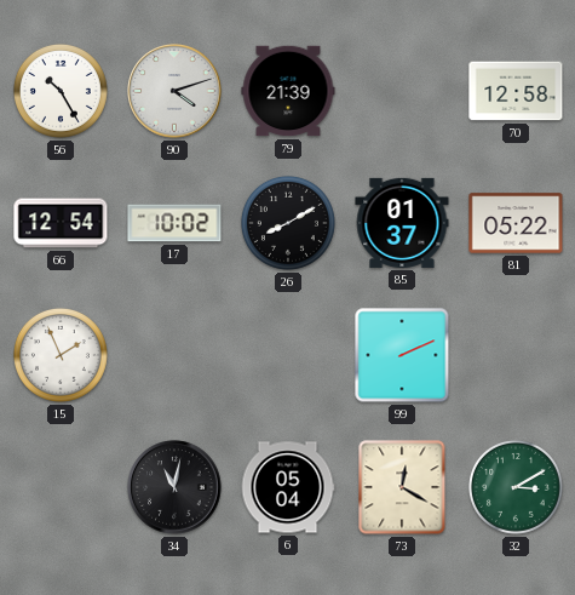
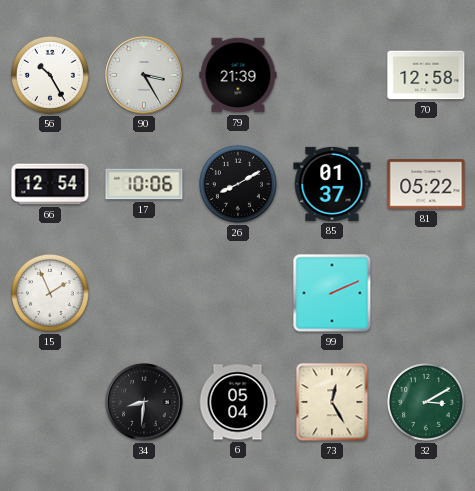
90: 4:12 -> 3:25 (144, 75)
17: 10:02 -> 10:06 (144, 184)
34: 11:02 -> 8:31 (144, 402)
73: 12:20 -> 12:25 (332, 402)
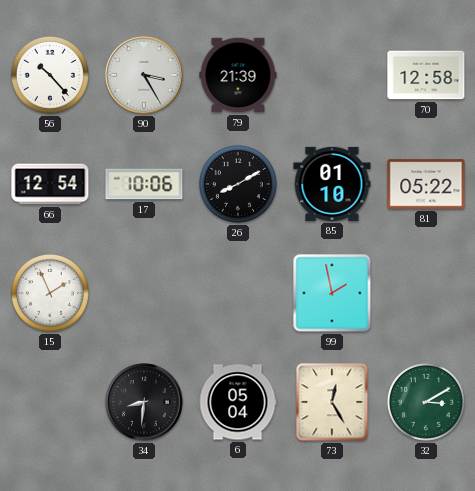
56: 10:25 -> 10:23 (50, 75)
85: 01:37 -> 01:10 (332, 184)
99: 2:11 -> 1:58 (332, 293)
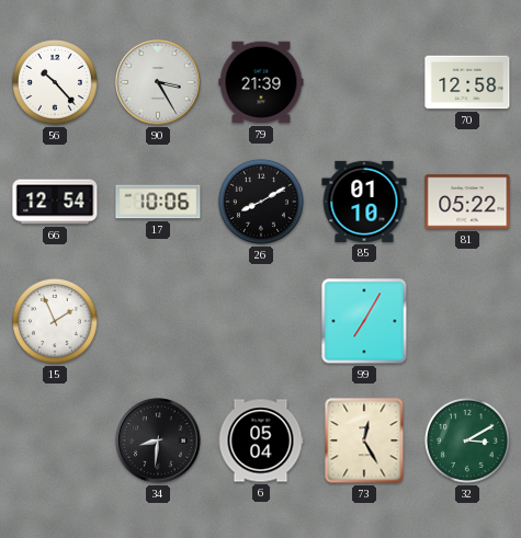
99: 1:58 -> 7:05 (364, 321)
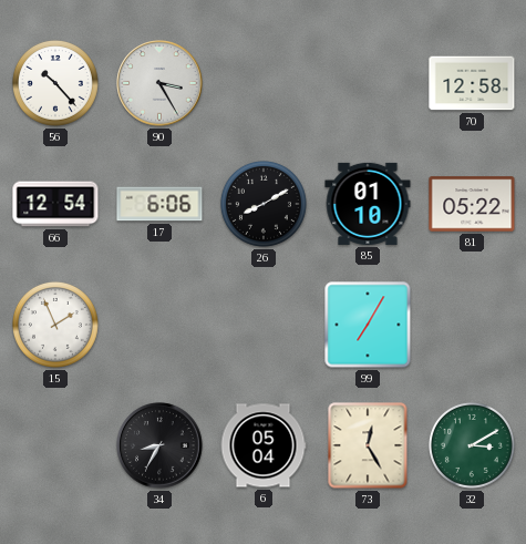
79: 21:39 -> none (261, 82)
17: 10:06 -> 6:06 (159, 204)
34: 8:31 -> 8:35 (159, 445)
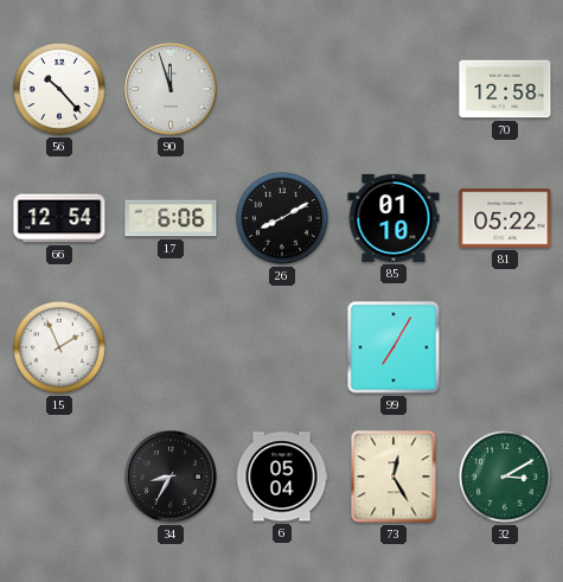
90: 3:25 -> 11:57 (171, 89)
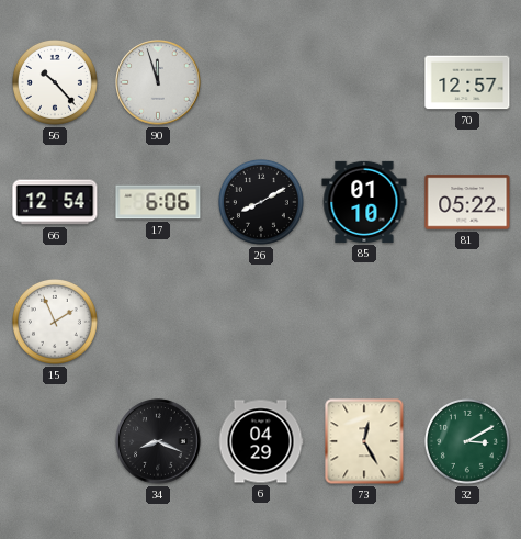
70: 12:58 -> 12:57 (467, 82)
99: 7:05 -> none (394, 347)
34: 8:35 -> 8:19 (158, 441)
6: 05:04 -> 04:29 (261, 441)
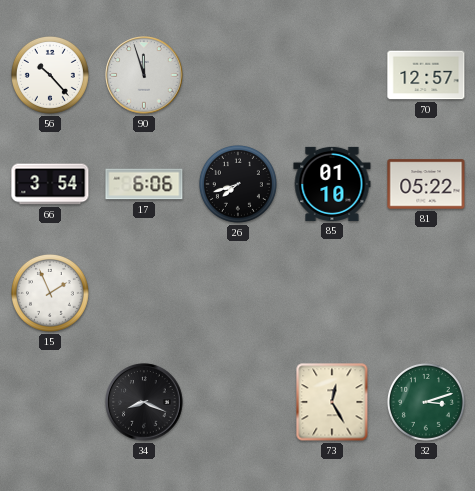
66: 12:54 -> 3:54 (50, 184)
26: 8:10 -> 7:42 (238, 184)
6: 04:29 -> none (261, 441)
32: 3:10 -> 3:12 (426, 402)
